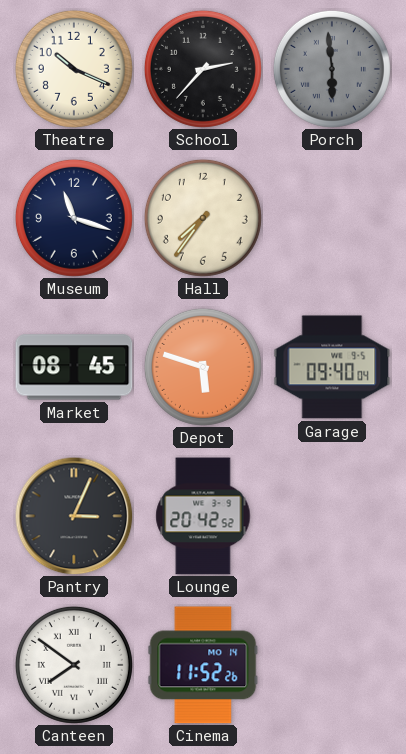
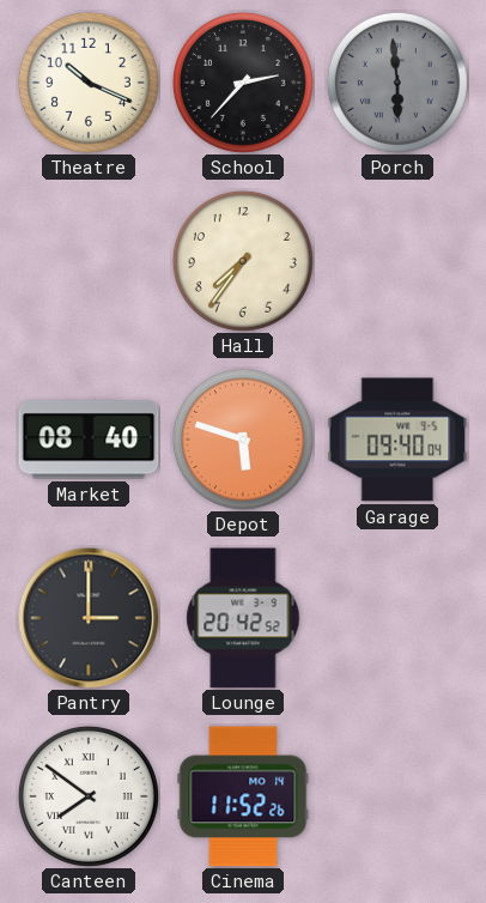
Museum: 11:18 -> none (74, 218)
Market: 08:45 -> 08:40 (89, 440)
Pantry: 3:04 -> 3:00 (89, 618)
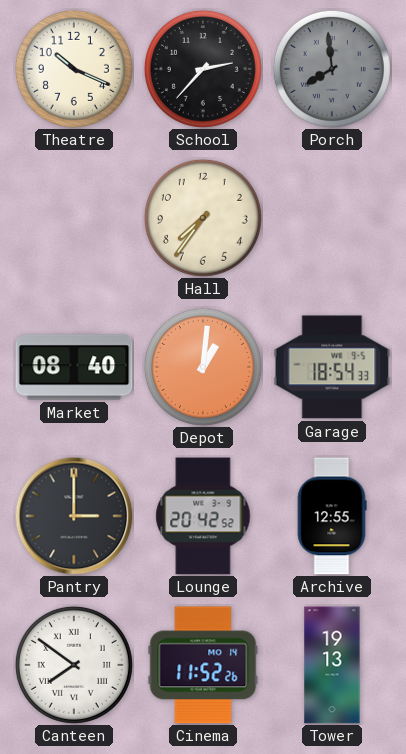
Porch: 5:59 -> 7:59 (332, 69)
Depot: 5:48 -> 1:01 (203, 367)
Garage: 09:40 -> 18:54 (332, 367)
Archive: none -> 12:55 (332, 516)
Tower: none -> 19:13 (332, 665)
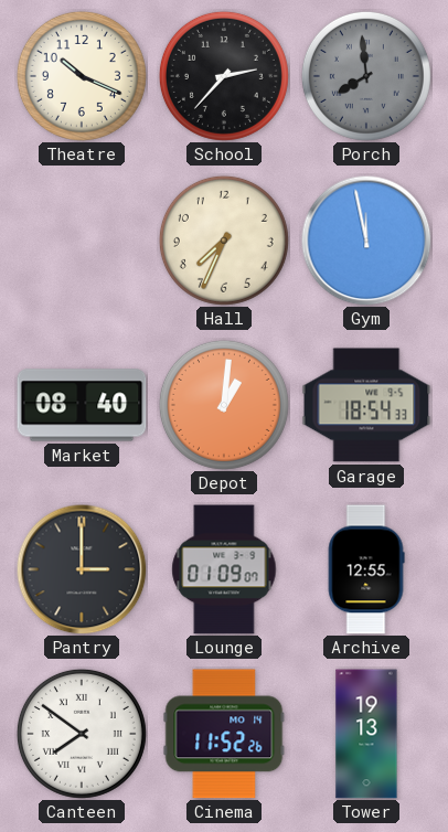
Hall: 7:36 -> 7:34 (224, 241)
Gym: none -> 11:58 (366, 241)
Lounge: 20:42 -> 01:09 (224, 569)
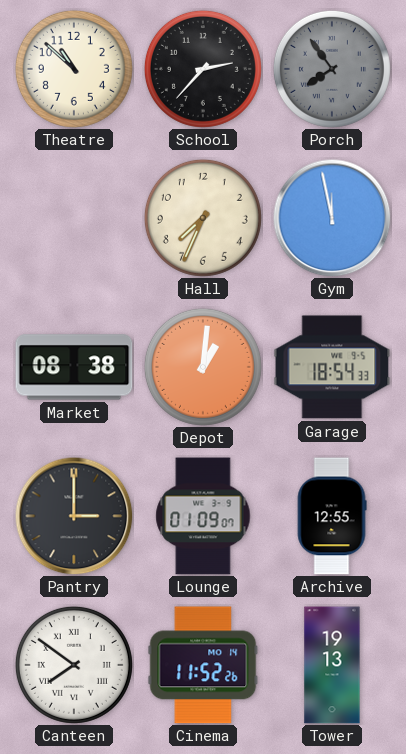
Theatre: 10:19 -> 10:52 (74, 69)
Porch: 7:59 -> 7:54 (332, 69)
Market: 08:40 -> 08:38 (74, 367)
